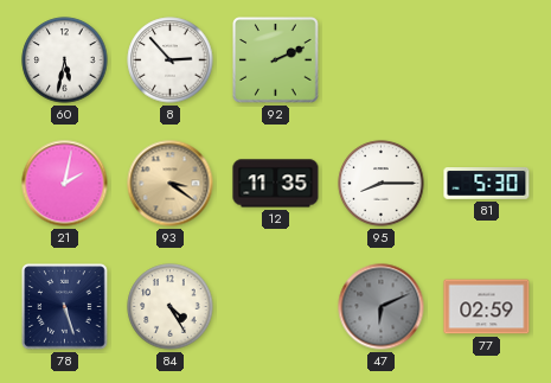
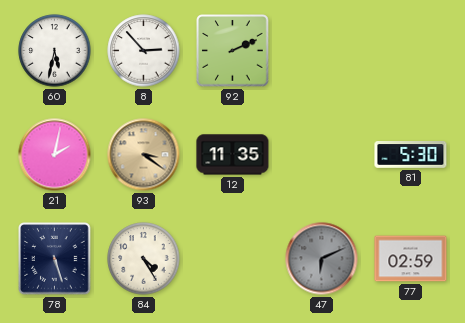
95: 8:15 -> none (382, 184)
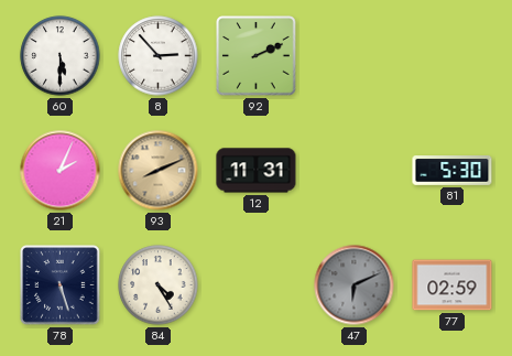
60: 5:32 -> 5:30 (61, 56)
21: 2:02 -> 2:04 (61, 171)
93: 3:21 -> 8:11 (159, 171)
12: 11:35 -> 11:31 (257, 171)
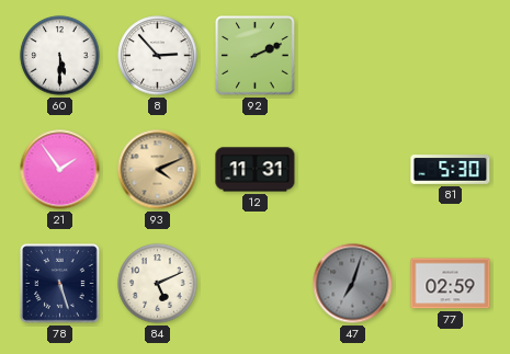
21: 2:04 -> 1:54 (60, 170)
93: 8:11 -> 4:11 (158, 170)
84: 4:25 -> 5:11 (158, 284)
47: 6:11 -> 7:03 (353, 284)
